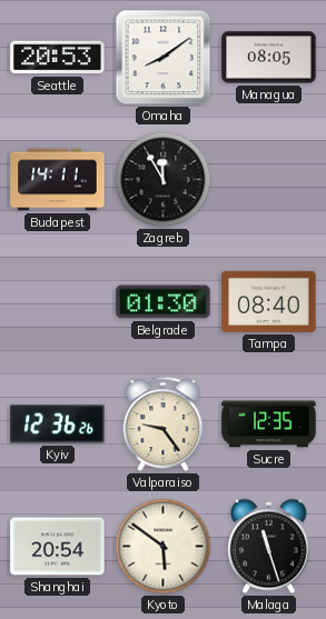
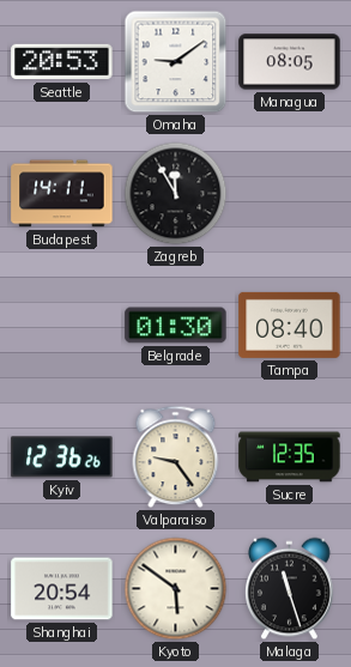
Omaha: 8:09 -> 9:09 (176, 62)
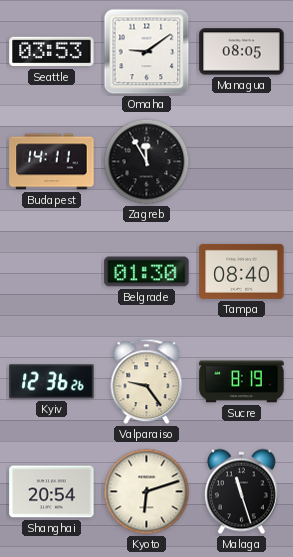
Seattle: 20:53 -> 03:53 (52, 52)
Sucre: 12:35 -> 8:19 (242, 382)
Kyoto: 5:51 -> 6:12 (147, 492)
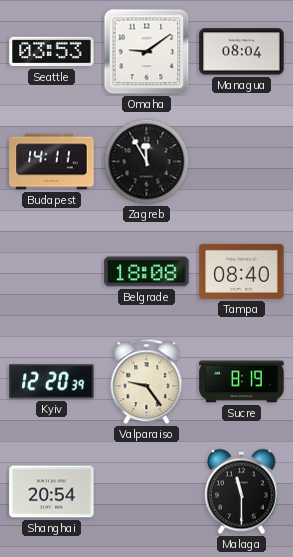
Managua: 08:05 -> 08:04 (242, 52)
Belgrade: 01:30 -> 18:08 (147, 272)
Kyiv: 12:36 -> 12:20 (52, 382)
Kyoto: 6:12 -> none (147, 492)
Malaga: 11:27 -> 11:30 (242, 492)
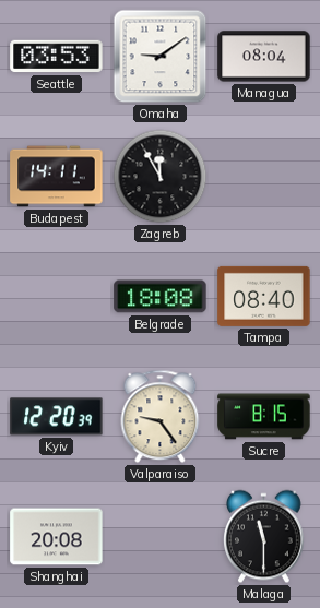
Sucre: 8:19 -> 8:15 (264, 417)
Shanghai: 20:54 -> 20:08 (57, 537)
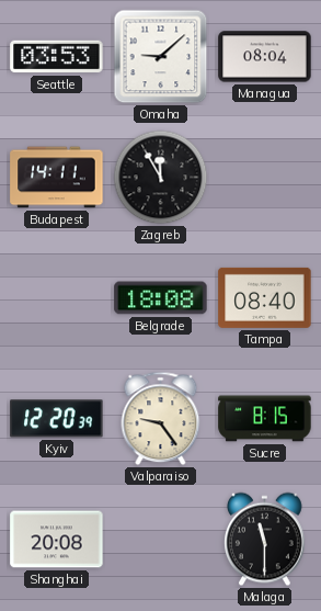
Omaha: 9:09 -> 9:08 (161, 57)
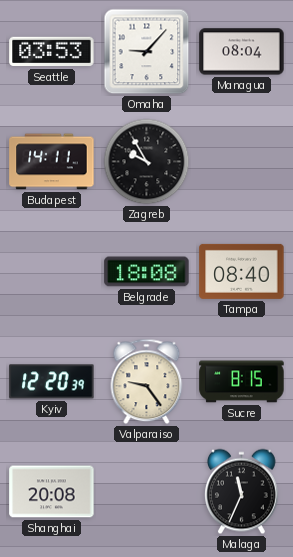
Omaha: 9:08 -> 9:07 (147, 52)
Zagreb: 11:55 -> 9:55 (147, 162)
Malaga: 11:30 -> 11:34 (242, 492)
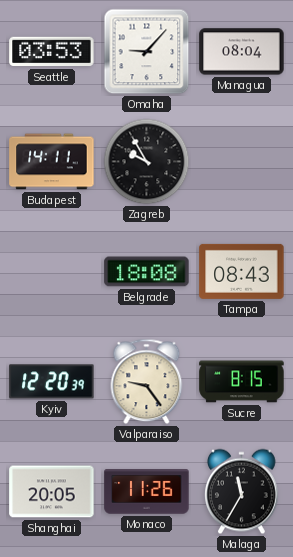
Tampa: 08:40 -> 08:43 (242, 271)
Shanghai: 20:08 -> 20:05 (52, 492)
Monaco: none -> 11:26 (147, 492)
Malaga: 11:34 -> 11:35 (242, 492)
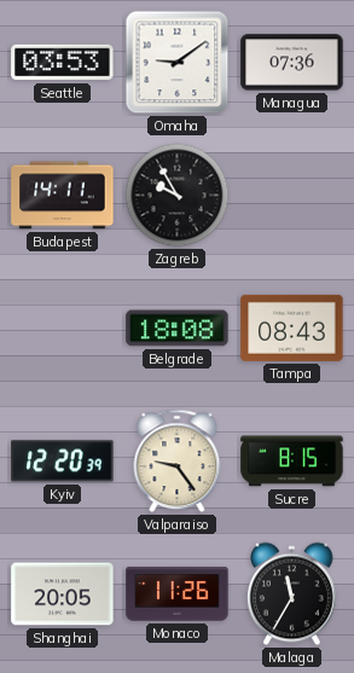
Omaha: 9:07 -> 9:09 (178, 63)
Managua: 08:04 -> 07:36 (292, 63)
